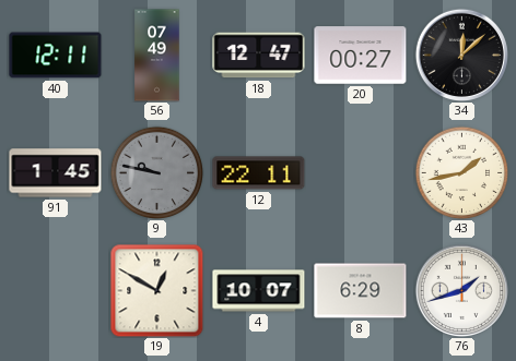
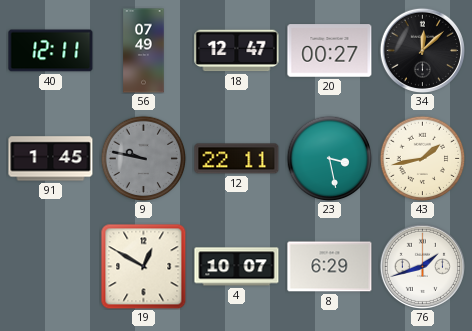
23: none -> 3:28 (329, 158)
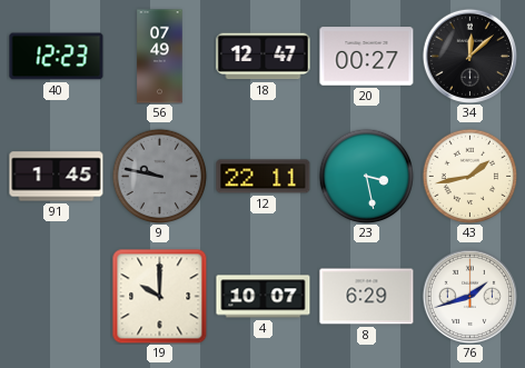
40: 12:11 -> 12:23 (57, 57)
19: 12:50 -> 10:00 (160, 297)
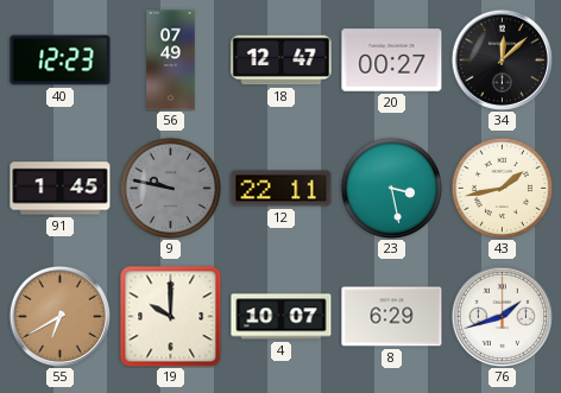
55: none -> 6:40 (59, 316)
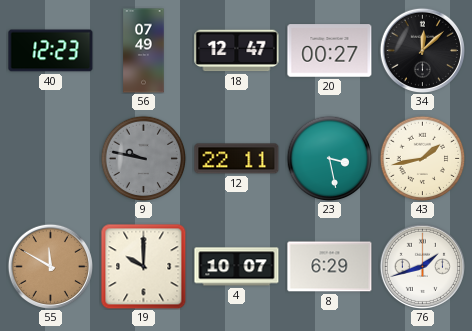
91: 1:45 -> none (61, 189)
55: 6:40 -> 11:50 (50, 266)
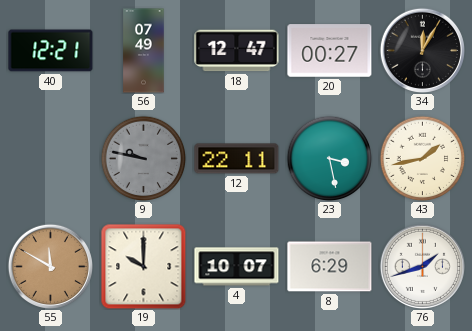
40: 12:23 -> 12:21 (51, 51)
34: 12:08 -> 12:05 (422, 50)
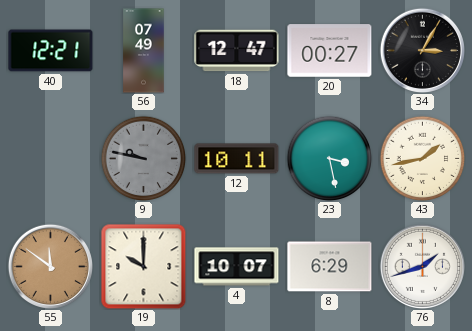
34: 12:05 -> 3:05 (422, 50)
12: 22:11 -> 10:11 (237, 159)
55: 11:50 -> 11:51 (50, 266)
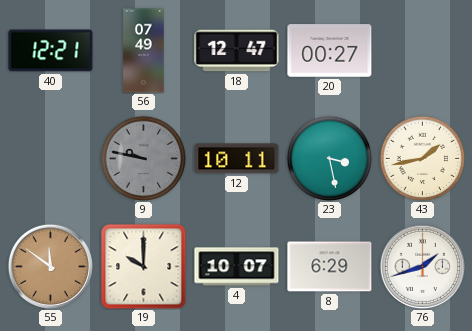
34: 3:05 -> none (422, 50)
